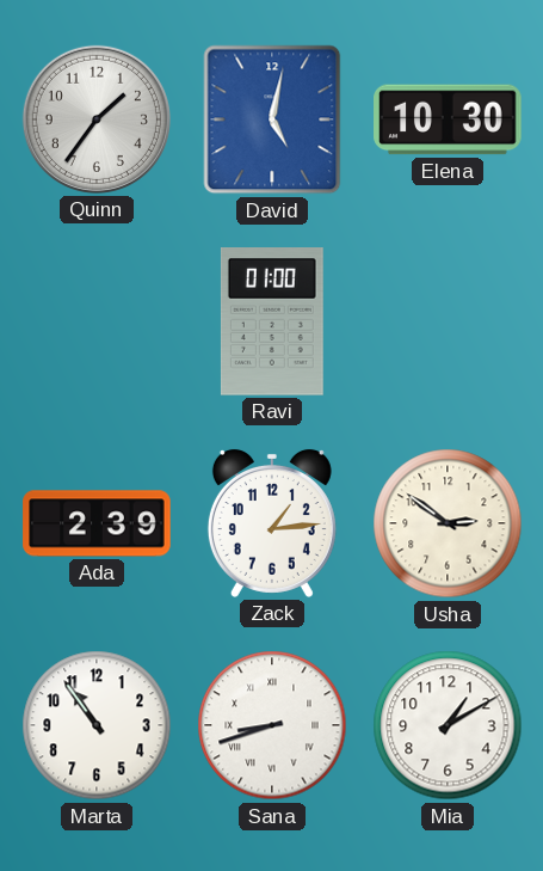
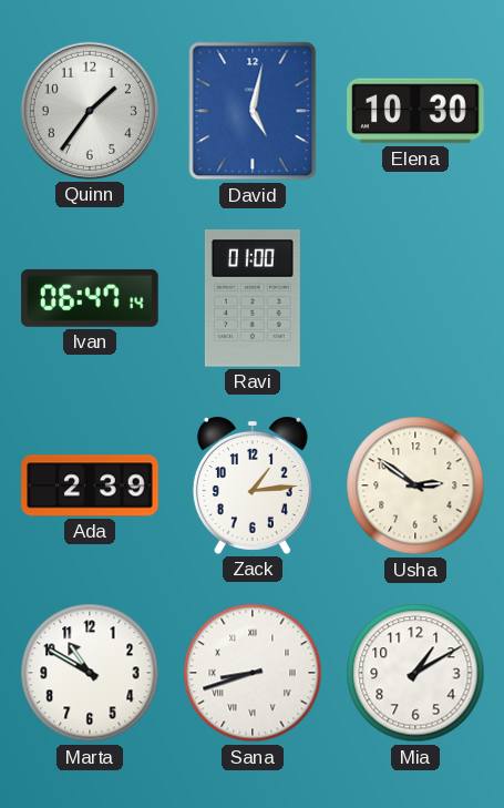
Ivan: none -> 06:47 (90, 298)
Marta: 10:54 -> 10:50 (90, 673)
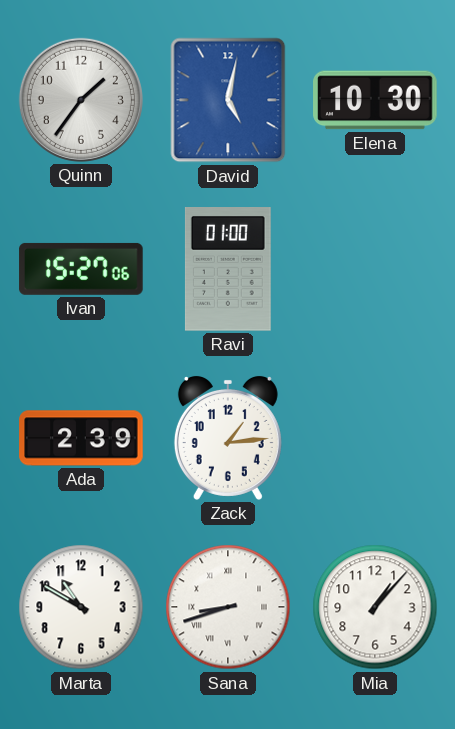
Ivan: 06:47 -> 15:27 (81, 269)
Usha: 2:51 -> none (415, 485)
Mia: 1:10 -> 1:07 (375, 607)
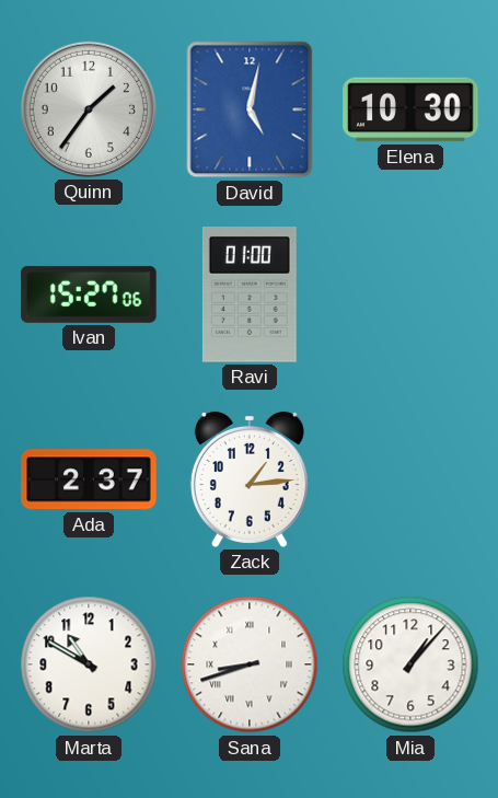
Ada: 2:39 -> 2:37 (89, 479)
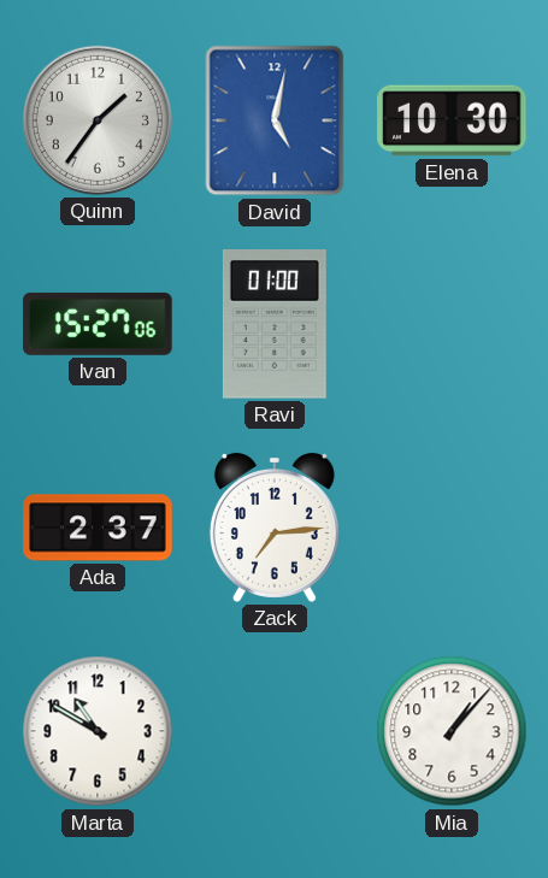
Zack: 1:14 -> 7:14 (275, 528)
Sana: 8:42 -> none (250, 664)
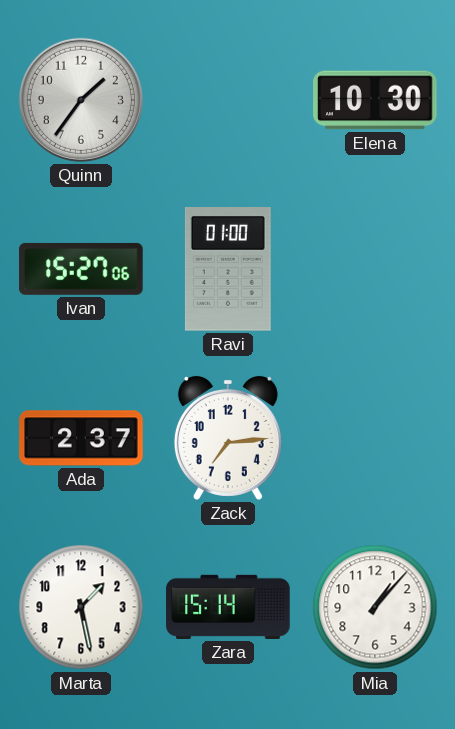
David: 5:02 -> none (275, 120)
Marta: 10:50 -> 1:28 (81, 607)
Zara: none -> 15:14 (228, 607)
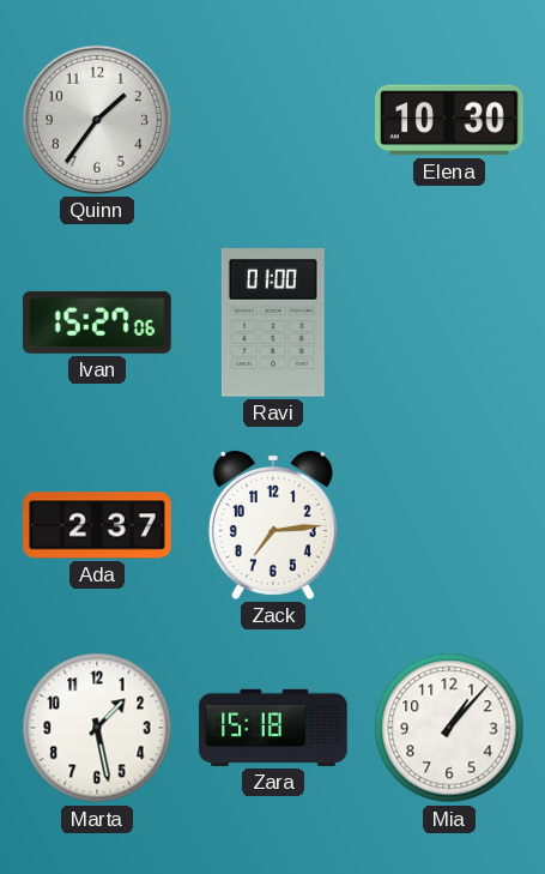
Zara: 15:14 -> 15:18 (273, 728)
